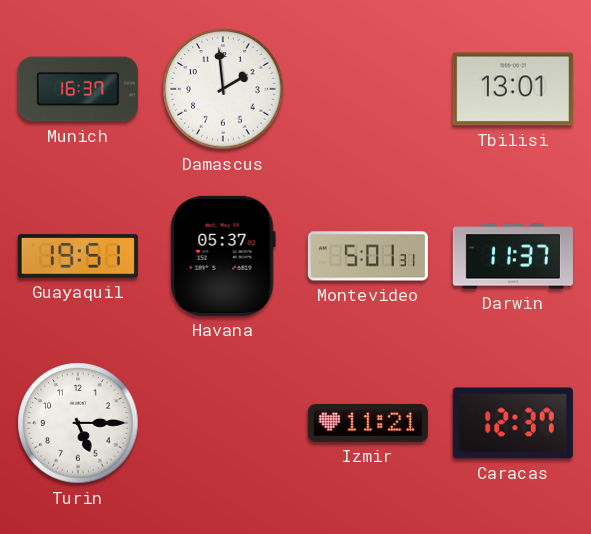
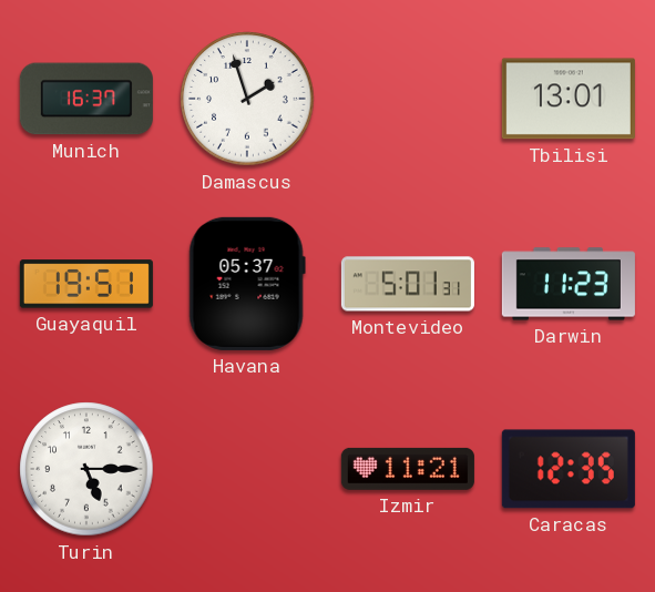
Damascus: 1:59 -> 1:57 (247, 99)
Darwin: 11:37 -> 11:23 (569, 284)
Caracas: 12:37 -> 12:35 (569, 469)
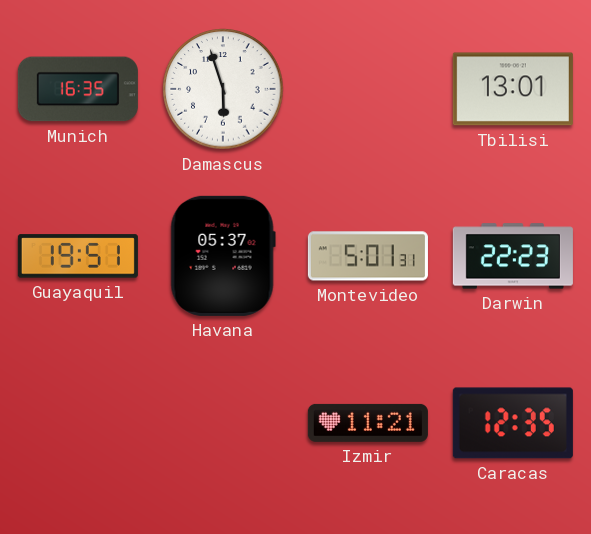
Munich: 16:37 -> 16:35 (78, 89)
Damascus: 1:57 -> 5:57 (223, 89)
Darwin: 11:23 -> 22:23 (513, 256)
Turin: 5:15 -> none (86, 469)
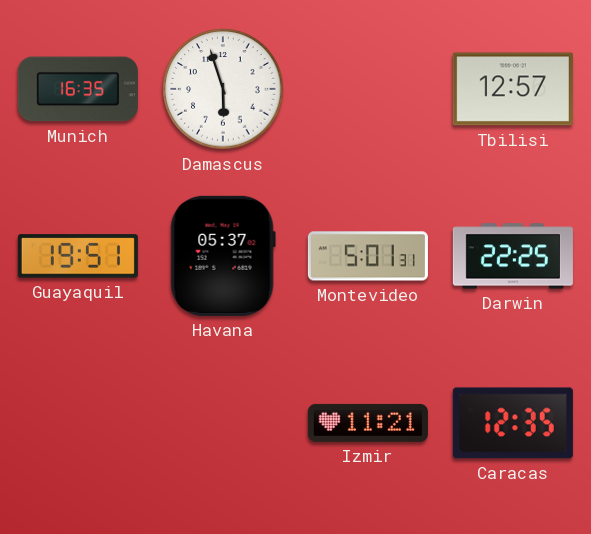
Tbilisi: 13:01 -> 12:57 (513, 89)
Darwin: 22:23 -> 22:25 (513, 256)
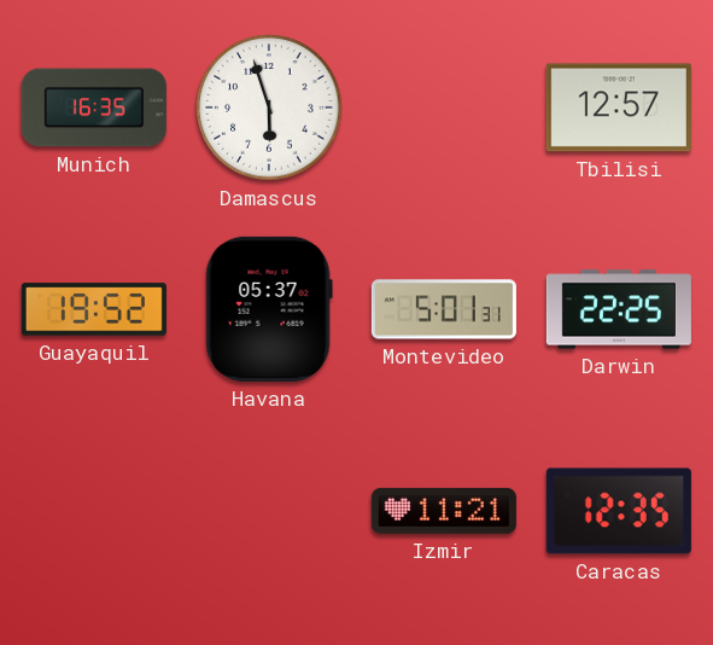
Guayaquil: 19:51 -> 19:52 (94, 309)
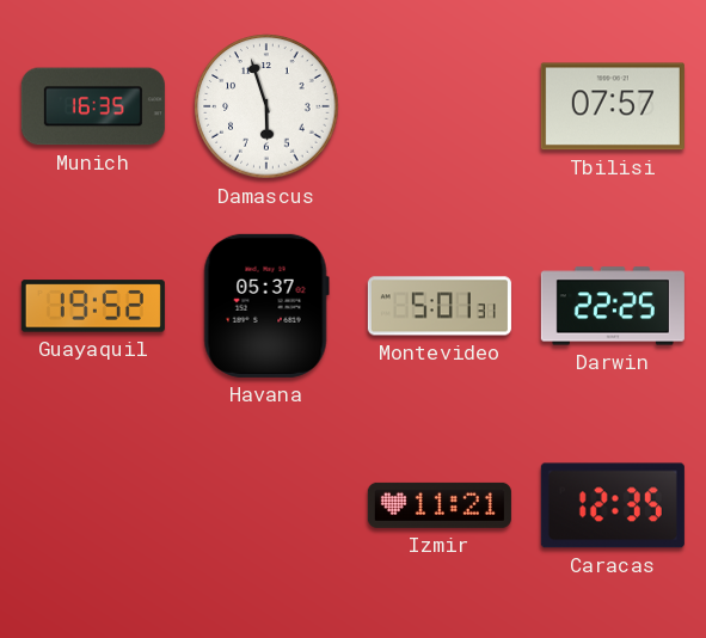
Tbilisi: 12:57 -> 07:57 (613, 106)
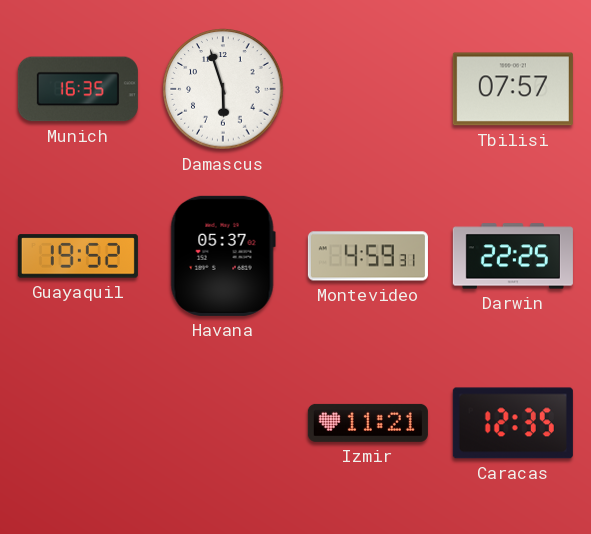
Montevideo: 5:01 -> 4:59 (368, 256)
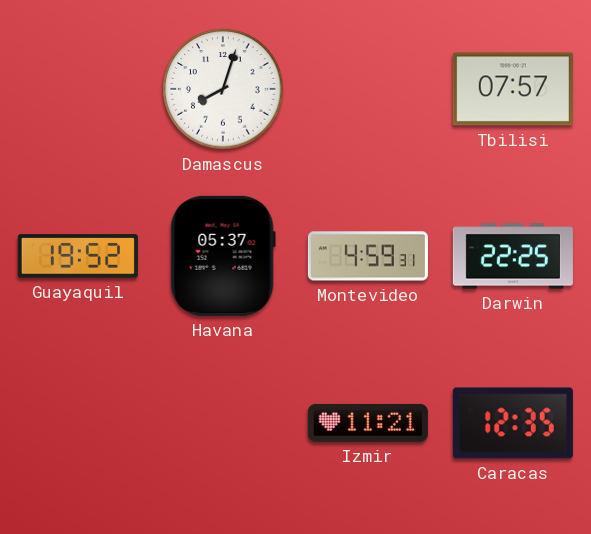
Munich: 16:35 -> none (78, 89)
Damascus: 5:57 -> 8:03 (223, 89)
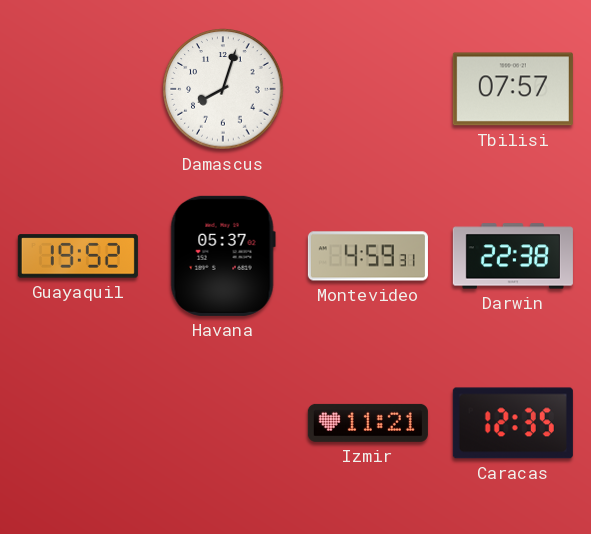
Darwin: 22:25 -> 22:38 (513, 256)
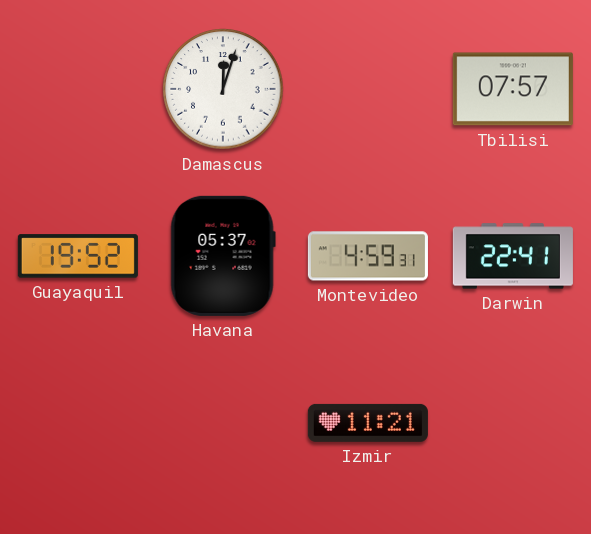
Damascus: 8:03 -> 12:03 (223, 89)
Darwin: 22:38 -> 22:41 (513, 256)
Caracas: 12:35 -> none (513, 423)
